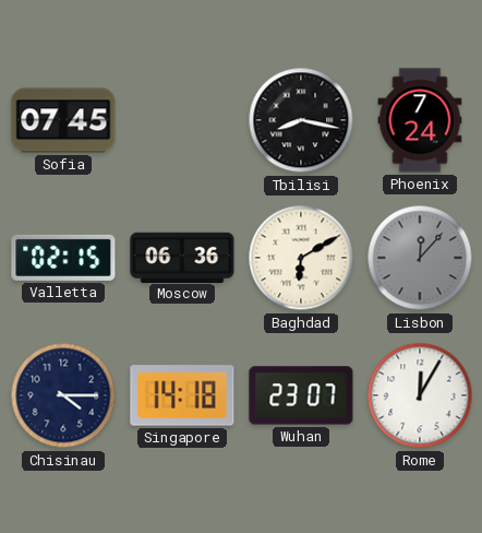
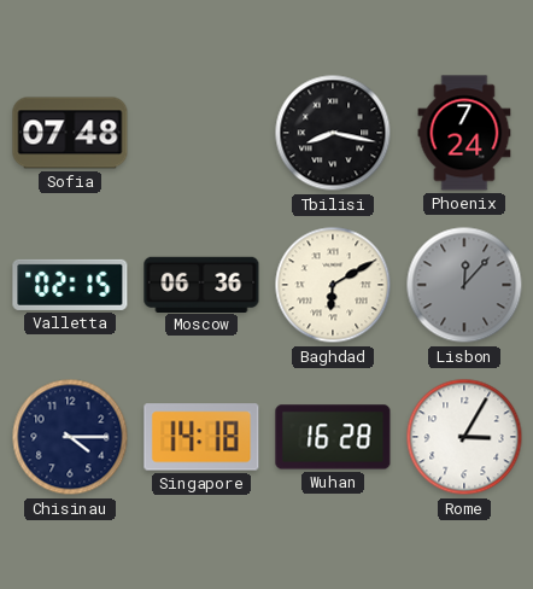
Sofia: 07:45 -> 07:48 (70, 133)
Wuhan: 23:07 -> 16:28 (333, 437)
Rome: 12:05 -> 3:05 (464, 437)
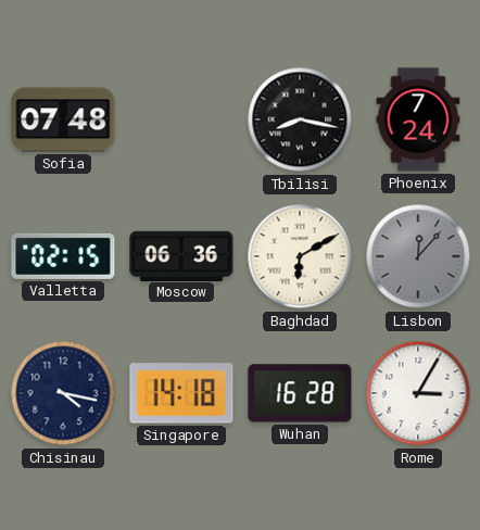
Chisinau: 4:15 -> 4:17 (63, 393)
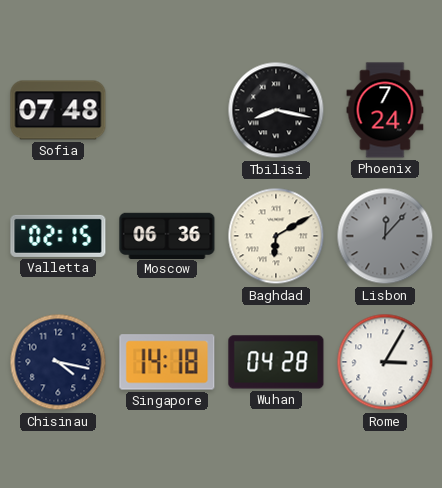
Wuhan: 16:28 -> 04:28 (276, 362)
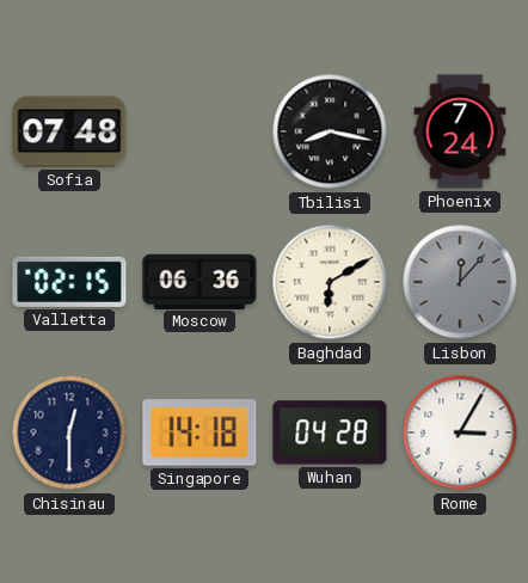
Chisinau: 4:17 -> 12:30 (69, 432)
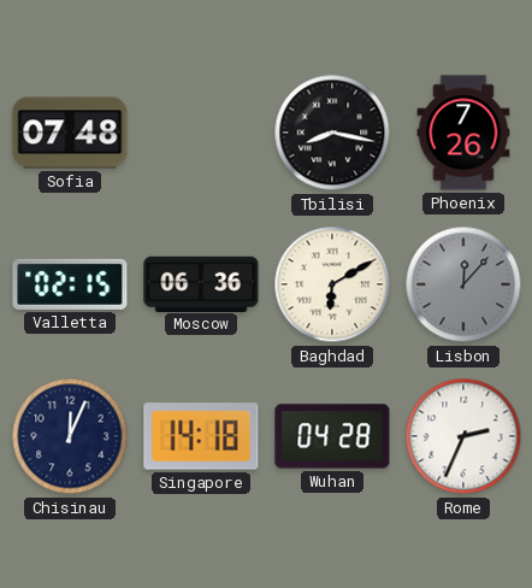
Phoenix: 7:24 -> 7:26 (463, 133)
Chisinau: 12:30 -> 12:04 (70, 436)
Rome: 3:05 -> 2:34 (463, 436)
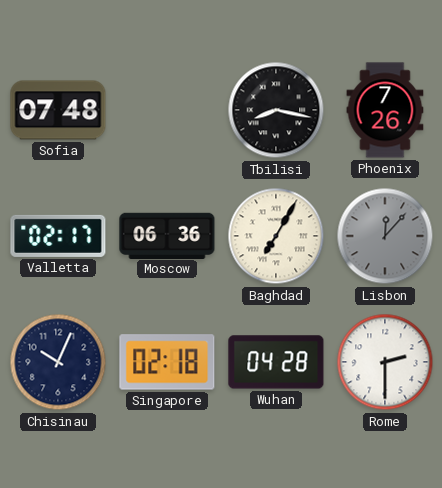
Valletta: 02:15 -> 02:17 (58, 236)
Baghdad: 6:10 -> 7:05 (276, 236)
Chisinau: 12:04 -> 10:04 (58, 362)
Singapore: 14:18 -> 02:18 (167, 362)
Rome: 2:34 -> 2:30 (385, 362)
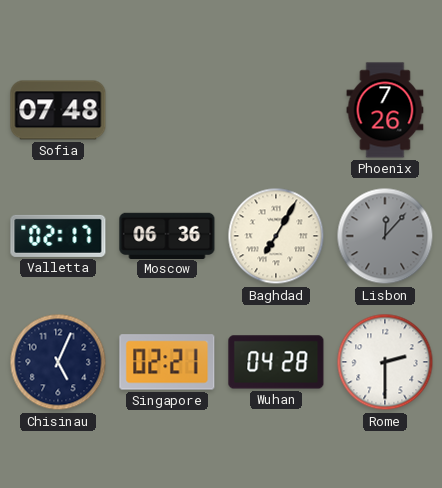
Tbilisi: 8:17 -> none (276, 110)
Chisinau: 10:04 -> 5:04 (58, 362)
Singapore: 02:18 -> 02:21 (167, 362)
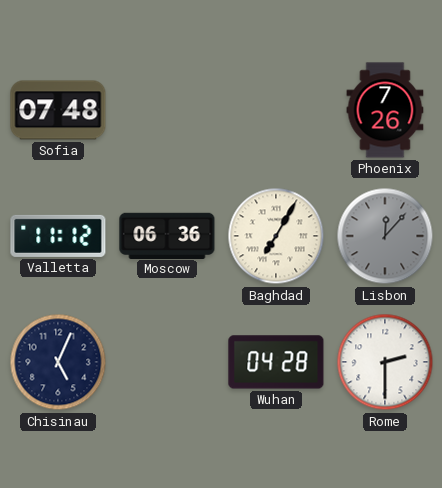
Valletta: 02:17 -> 11:12 (58, 236)
Singapore: 02:21 -> none (167, 362)
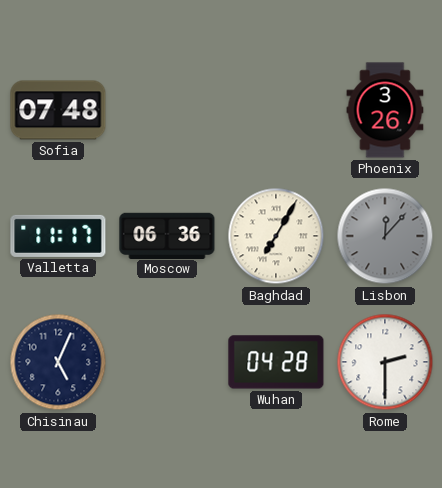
Phoenix: 7:26 -> 3:26 (385, 110)
Valletta: 11:12 -> 11:17 (58, 236)
